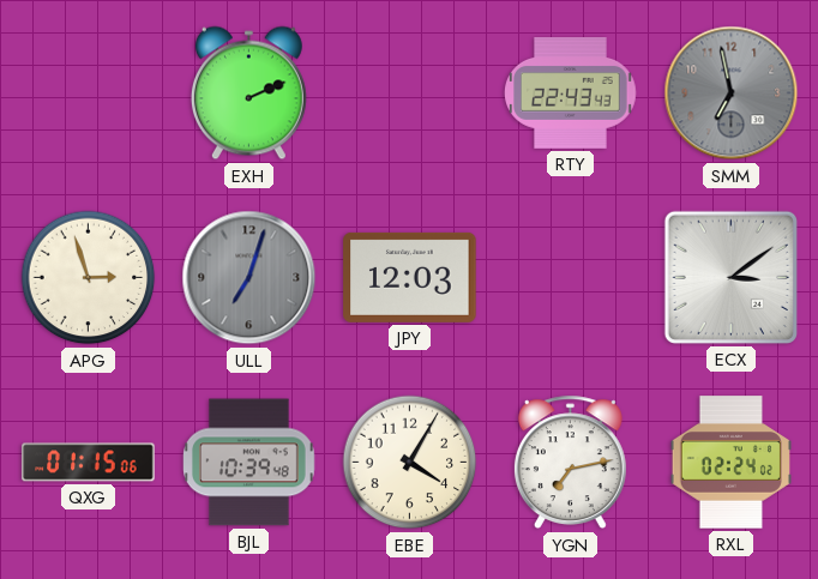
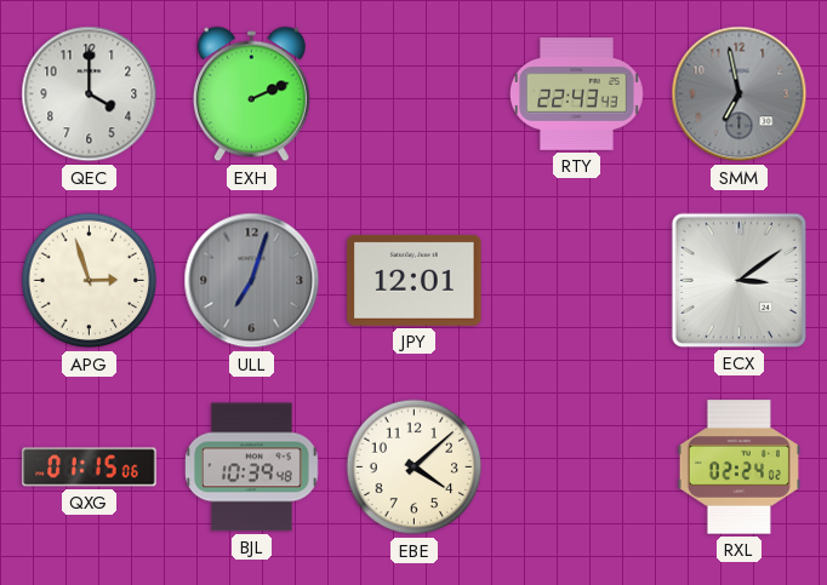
QEC: none -> 4:00 (90, 94)
JPY: 12:03 -> 12:01 (415, 280)
EBE: 4:05 -> 4:08 (415, 468)
YGN: 7:13 -> none (570, 463)
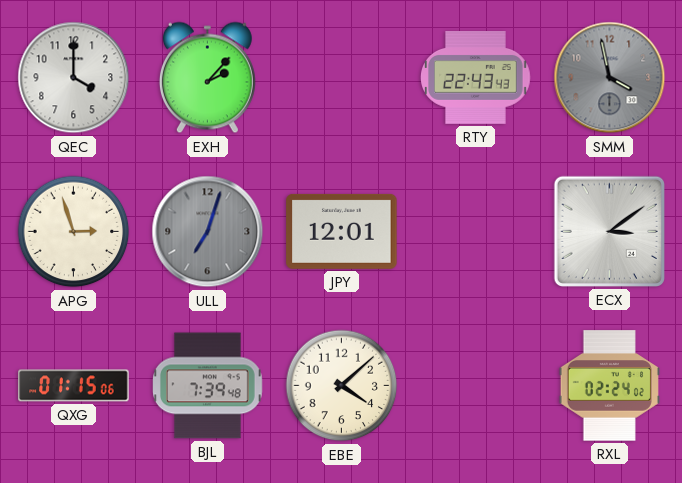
EXH: 2:11 -> 2:07 (207, 78)
SMM: 6:58 -> 3:58 (610, 78)
BJL: 10:39 -> 7:39 (208, 386)
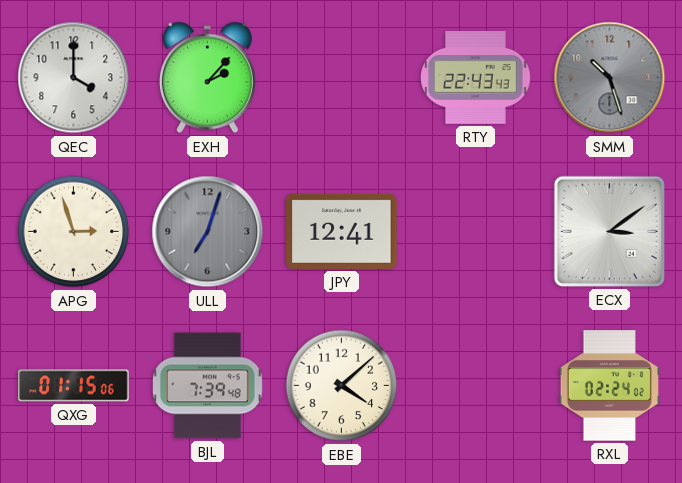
SMM: 3:58 -> 10:27 (610, 78)
JPY: 12:01 -> 12:41 (342, 231)
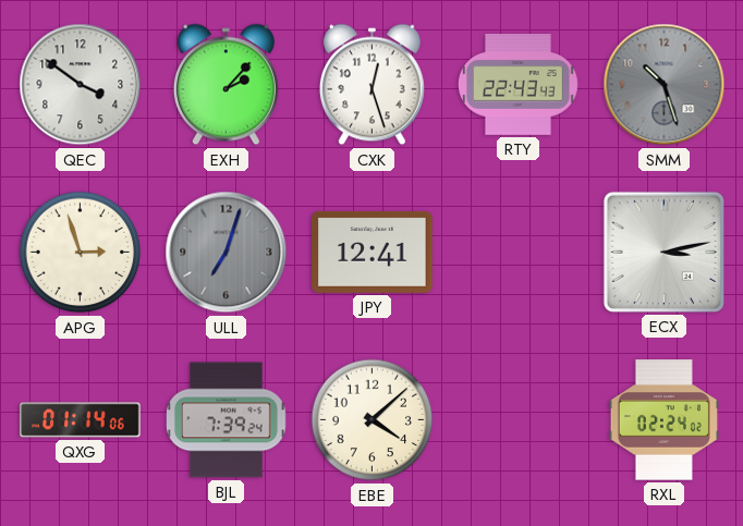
QEC: 4:00 -> 3:51 (81, 85)
CXK: none -> 12:27 (371, 85)
ECX: 3:09 -> 3:13 (663, 252)
QXG: 01:15 -> 01:14 (81, 420)
BJL: 7:39:48 -> 7:39:24 (227, 420)
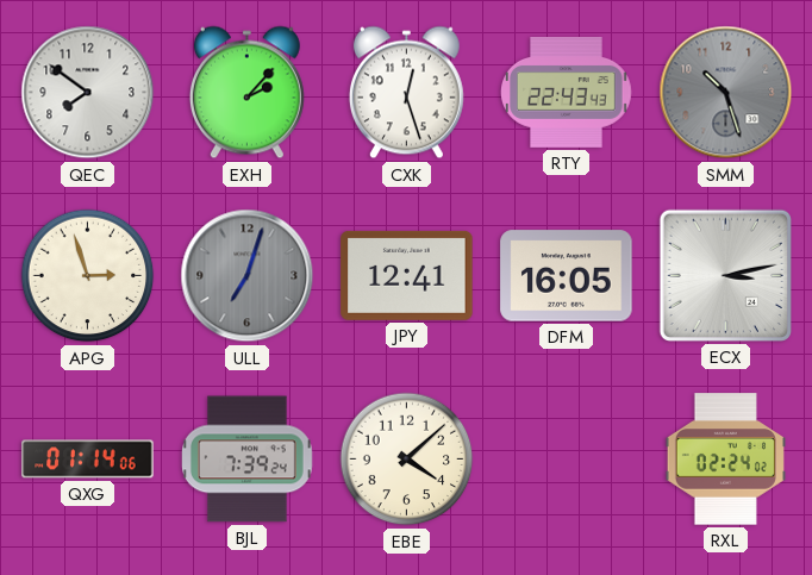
QEC: 3:51 -> 7:51 (88, 93)
DFM: none -> 16:05 (567, 276)
